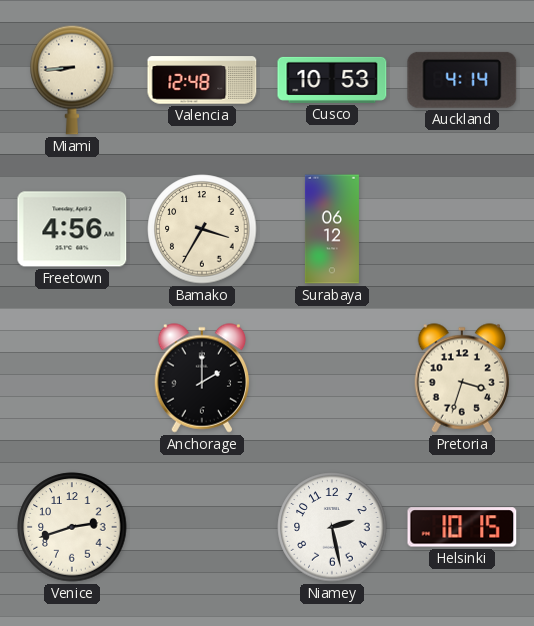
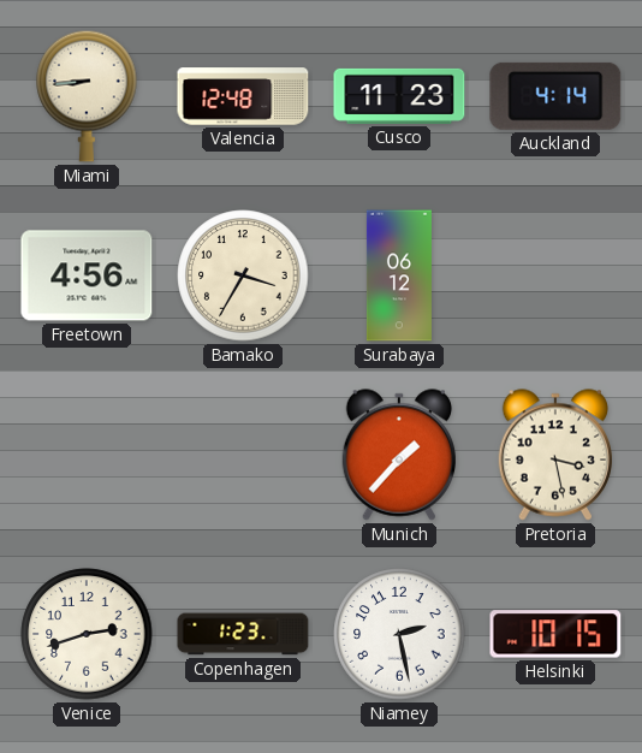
Cusco: 10:53 -> 11:23 (399, 96)
Anchorage: 2:00 -> none (201, 378)
Munich: none -> 1:37 (398, 455)
Pretoria: 3:33 -> 3:28 (554, 455)
Copenhagen: none -> 1:23 (243, 634)
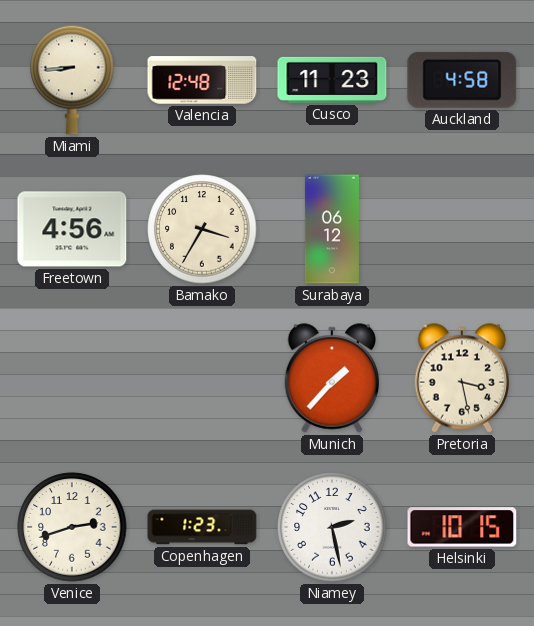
Auckland: 4:14 -> 4:58 (462, 80)
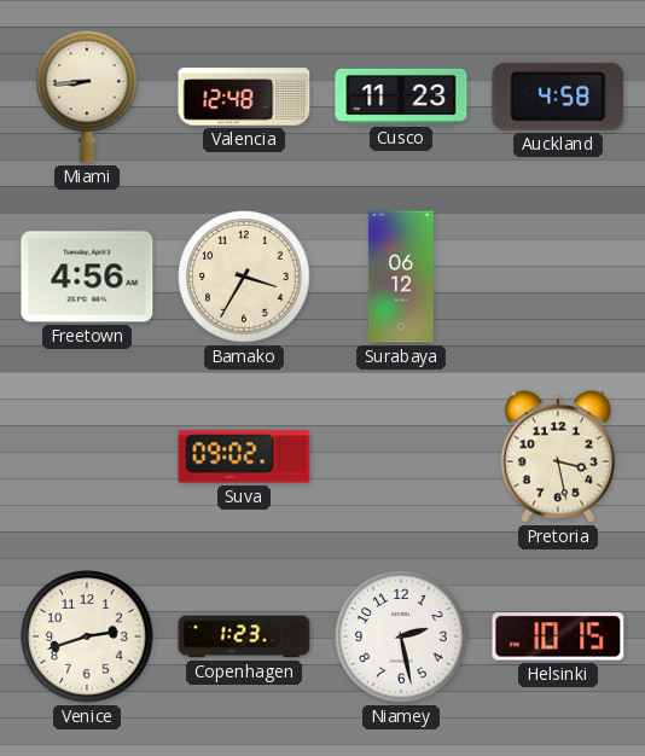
Suva: none -> 09:02 (244, 456)
Munich: 1:37 -> none (331, 378)
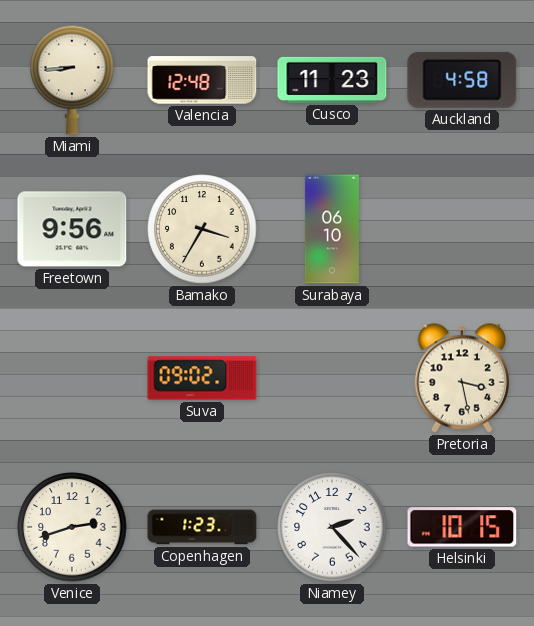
Freetown: 4:56 -> 9:56 (72, 229)
Surabaya: 06:12 -> 06:10 (332, 229)
Niamey: 2:28 -> 2:23 (332, 527)
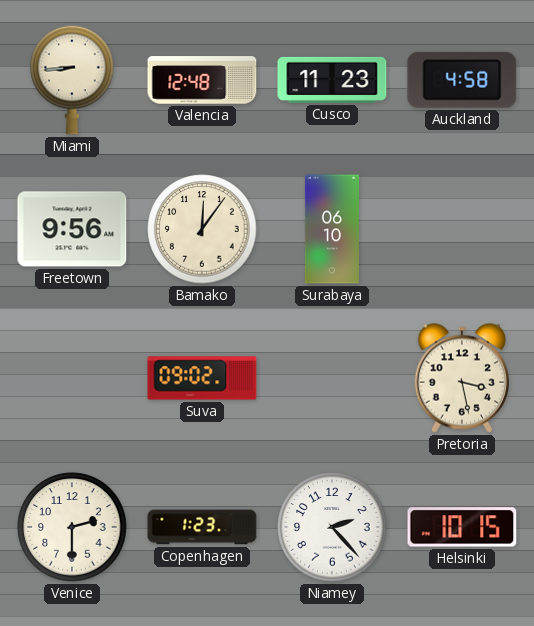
Bamako: 3:35 -> 12:06 (202, 229)
Venice: 2:42 -> 2:30 (72, 527)
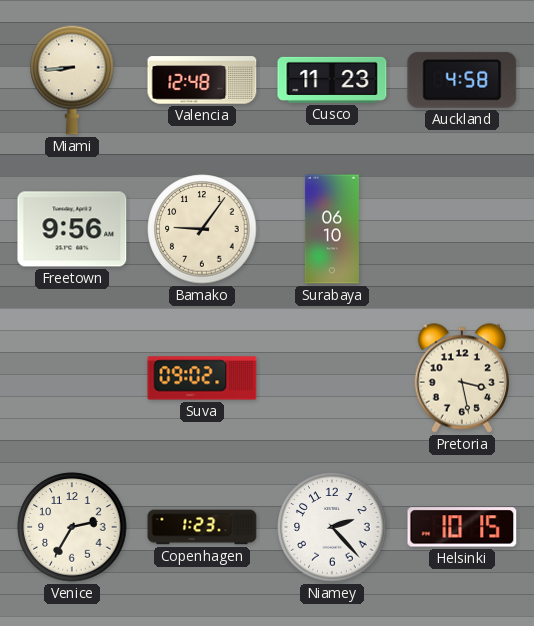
Bamako: 12:06 -> 9:06 (202, 229)
Venice: 2:30 -> 2:35 (72, 527)
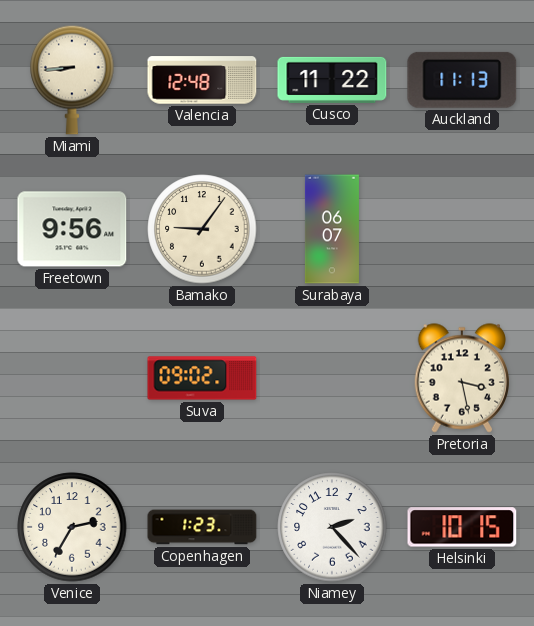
Cusco: 11:23 -> 11:22 (332, 80)
Auckland: 4:58 -> 11:13 (462, 80)
Surabaya: 06:10 -> 06:07 (332, 229)
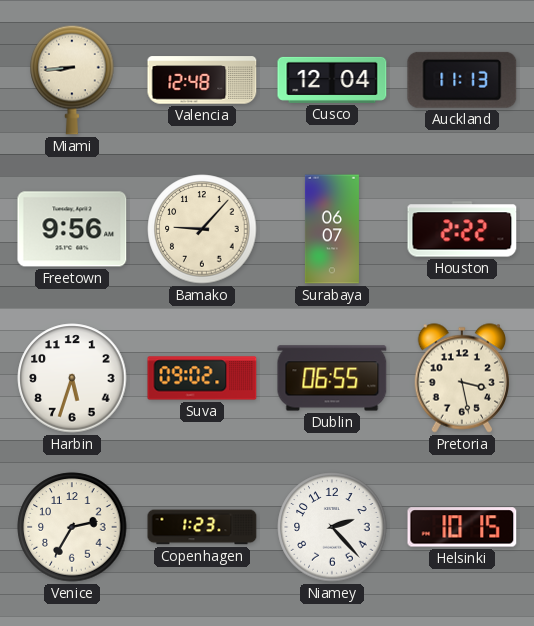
Cusco: 11:22 -> 12:04 (332, 80)
Bamako: 9:06 -> 9:07 (202, 229)
Houston: none -> 2:22 (462, 229)
Harbin: none -> 5:33 (72, 378)
Dublin: none -> 06:55 (332, 378)
